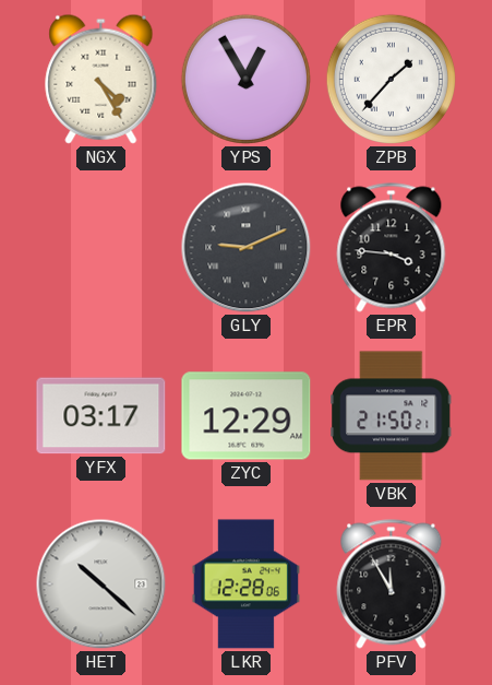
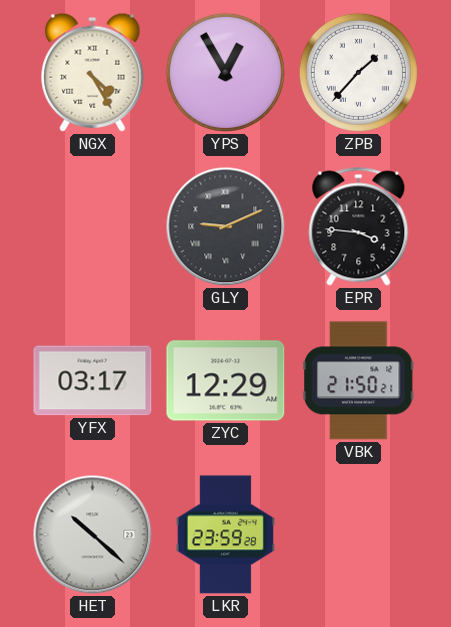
LKR: 12:28 -> 23:59 (225, 535)
PFV: 11:55 -> none (392, 584)
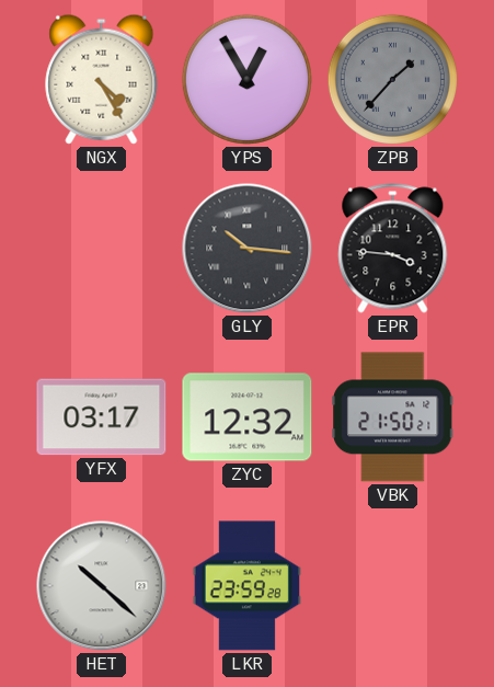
ZPB dial: white -> grey (392, 79)
GLY: 9:11 -> 10:16 (248, 249)
ZYC: 12:29 -> 12:32 (248, 417)
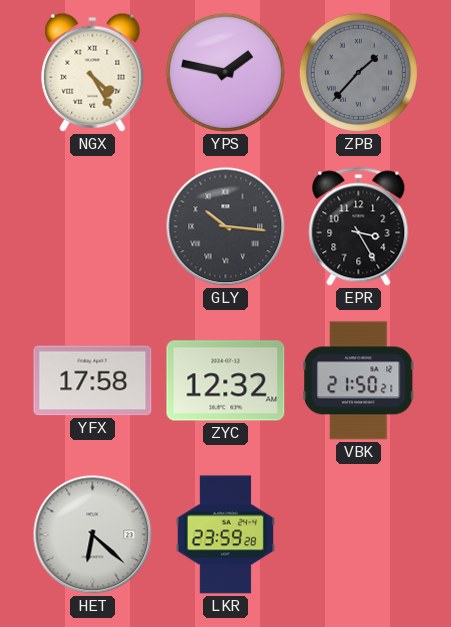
YPS: 12:55 -> 1:47 (225, 72)
EPR: 3:46 -> 3:25 (359, 227)
YFX: 03:17 -> 17:58 (93, 381)
HET: 10:22 -> 6:22 (93, 535)
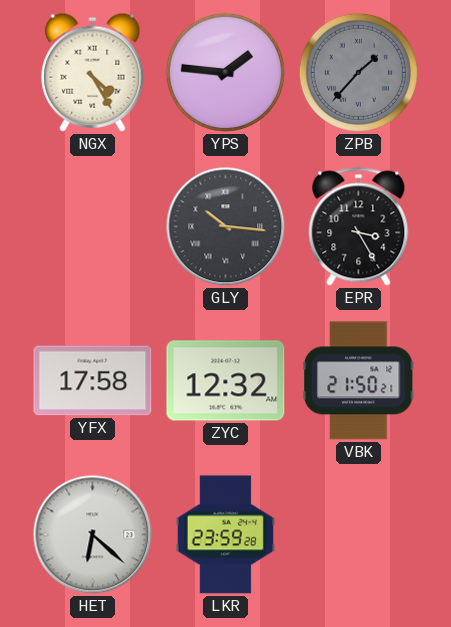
YPS: 1:47 -> 1:46 (225, 72)
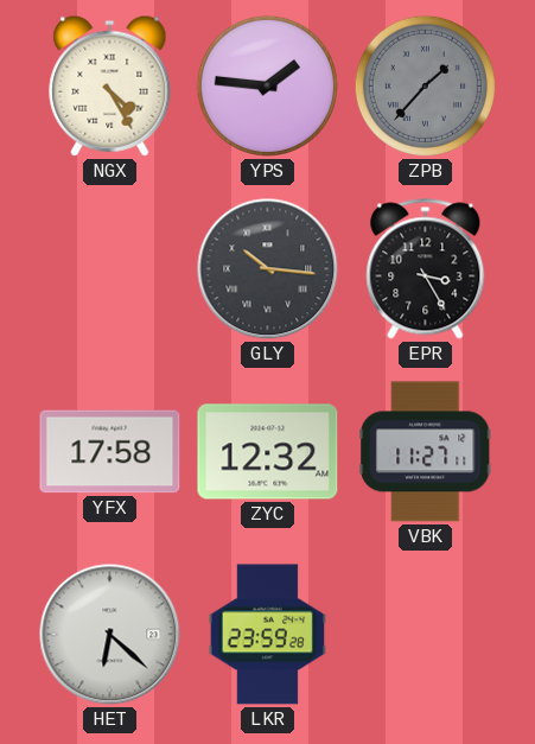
VBK: 21:50 -> 11:27 (426, 452)
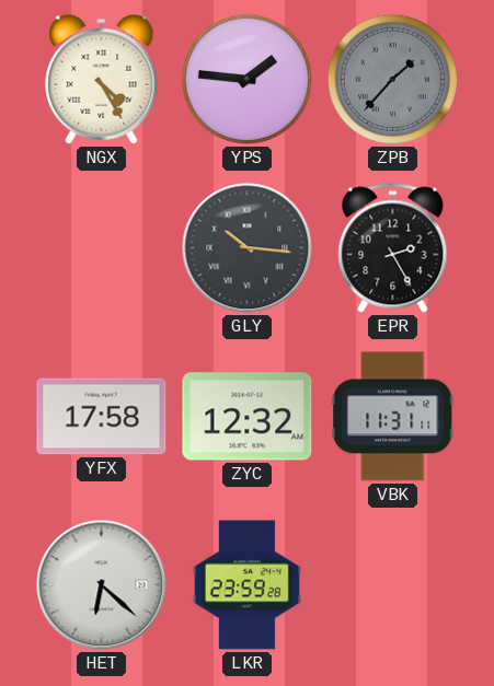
EPR: 3:25 -> 2:25 (393, 248)
VBK: 11:27 -> 11:31 (393, 417)
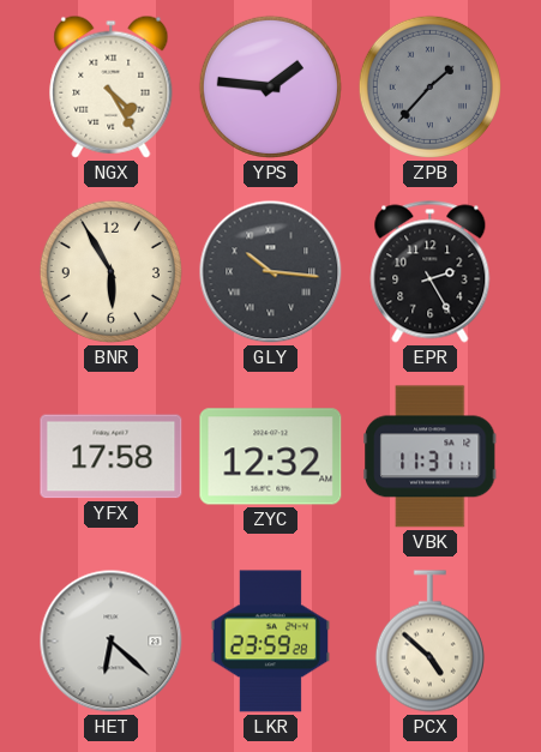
BNR: none -> 5:55 (110, 271)
PCX: none -> 4:52 (429, 642)
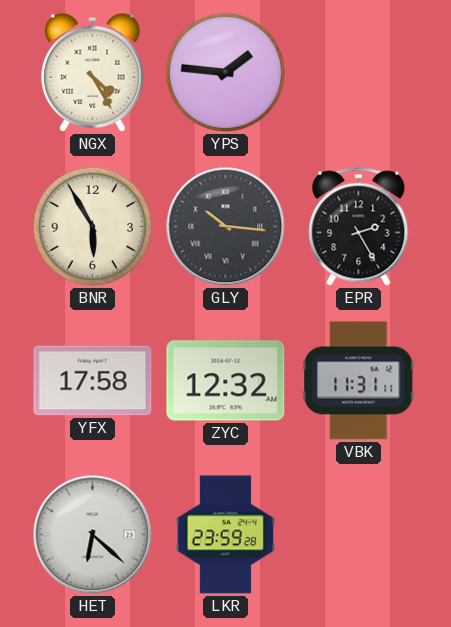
ZPB: 1:37 -> none (429, 86)
PCX: 4:52 -> none (429, 642)
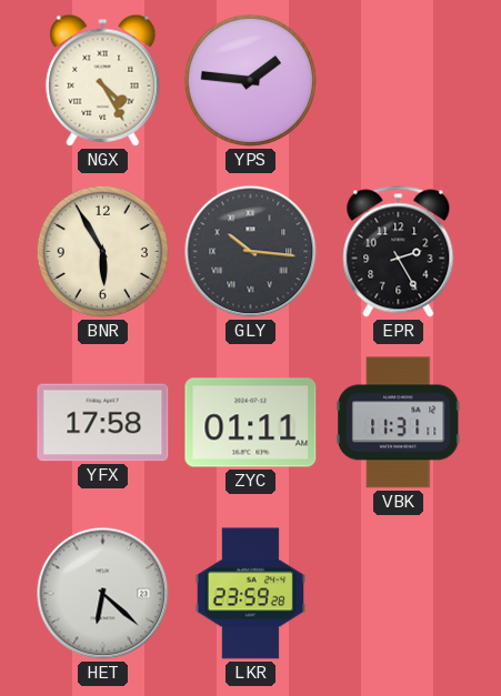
ZYC: 12:32 -> 01:11 (251, 423)
